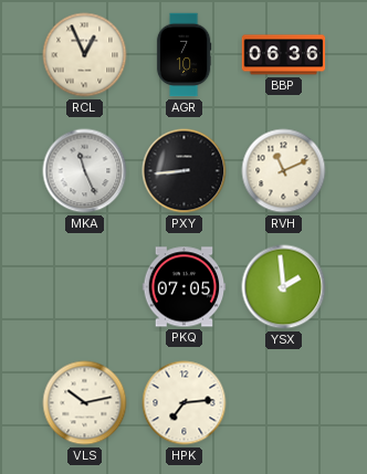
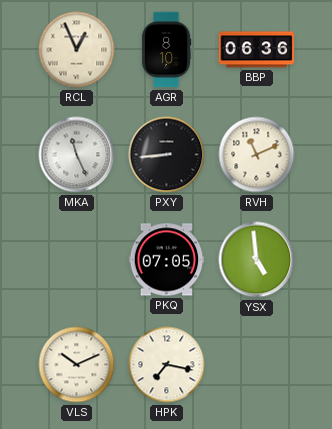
AGR: 7:10 -> 8:10 (166, 50)
YSX: 1:59 -> 4:59 (257, 260)
VLS: 10:13 -> 10:11 (77, 365)
HPK: 7:14 -> 7:17 (167, 365)
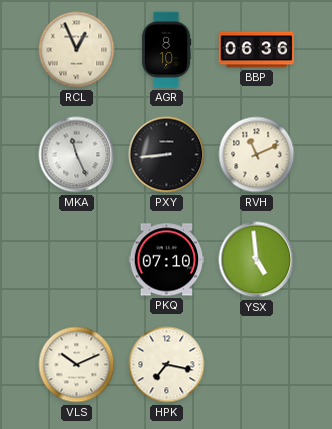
PKQ: 07:05 -> 07:10 (167, 260)
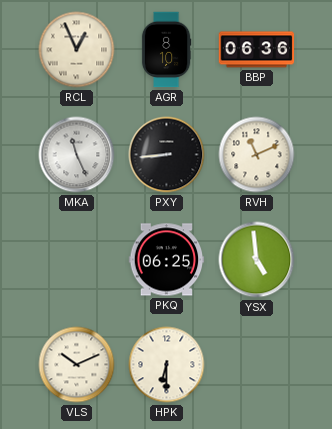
PKQ: 07:10 -> 06:25 (167, 260)
HPK: 7:17 -> 6:30 (167, 365)
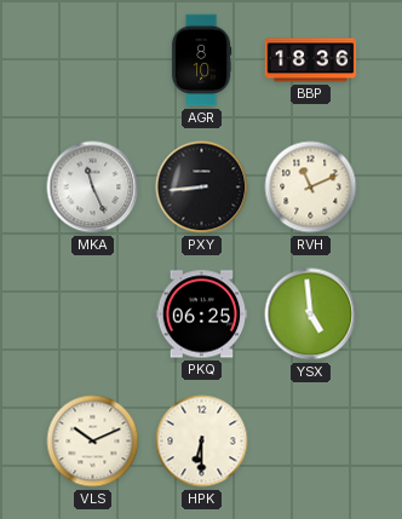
RCL: 12:56 -> none (77, 50)
BBP: 06:36 -> 18:36 (311, 60)
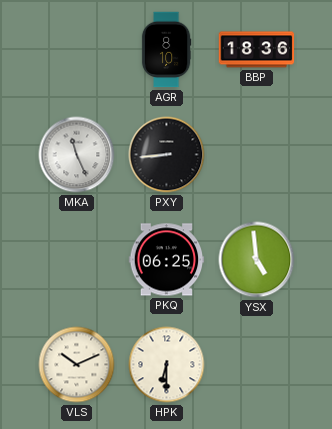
RVH: 11:11 -> none (311, 188)
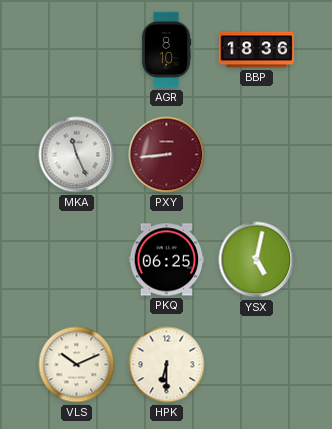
PXY dial: black -> burgundy (167, 155)
YSX: 4:59 -> 5:02 (257, 260)
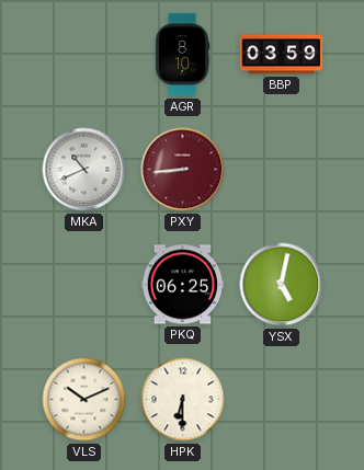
BBP: 18:36 -> 03:59 (282, 55)
MKA: 11:26 -> 10:41 (84, 170)
